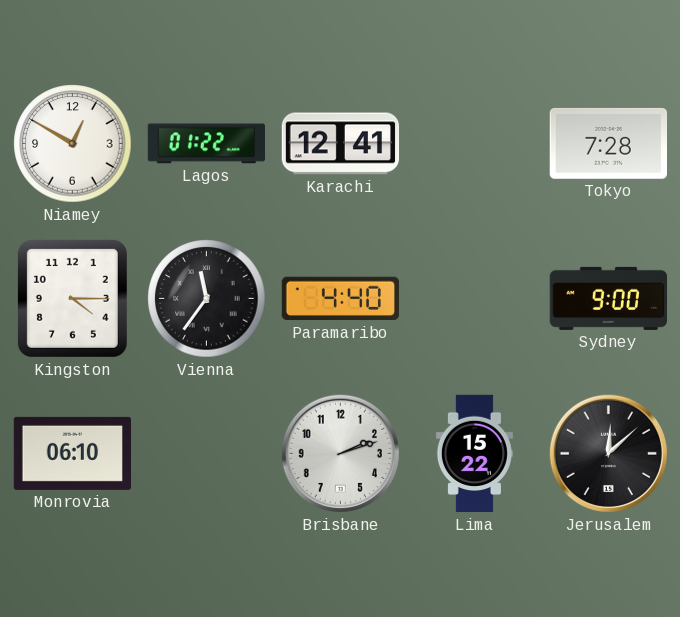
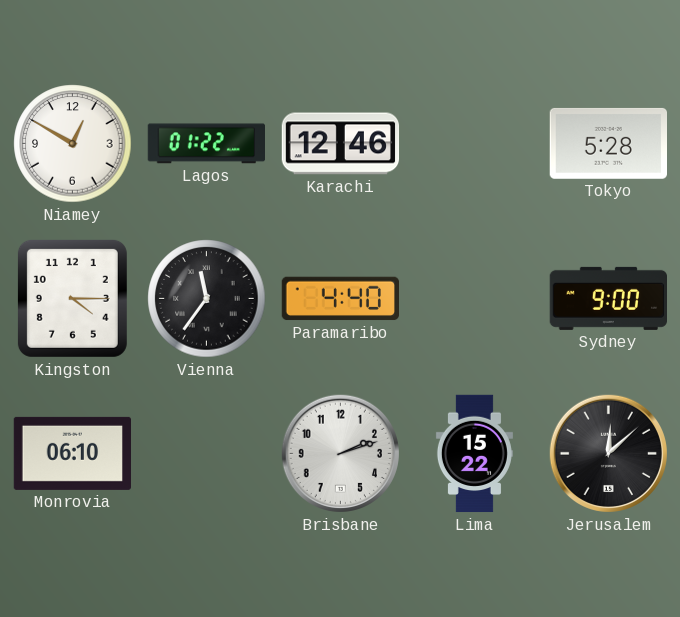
Karachi: 12:41 -> 12:46 (341, 144)
Tokyo: 7:28 -> 5:28 (608, 143)
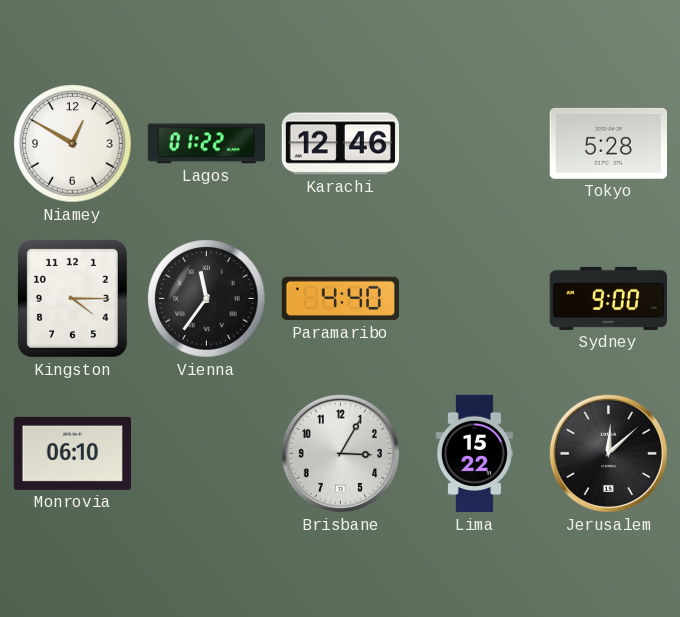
Brisbane: 2:12 -> 3:05 (340, 453)
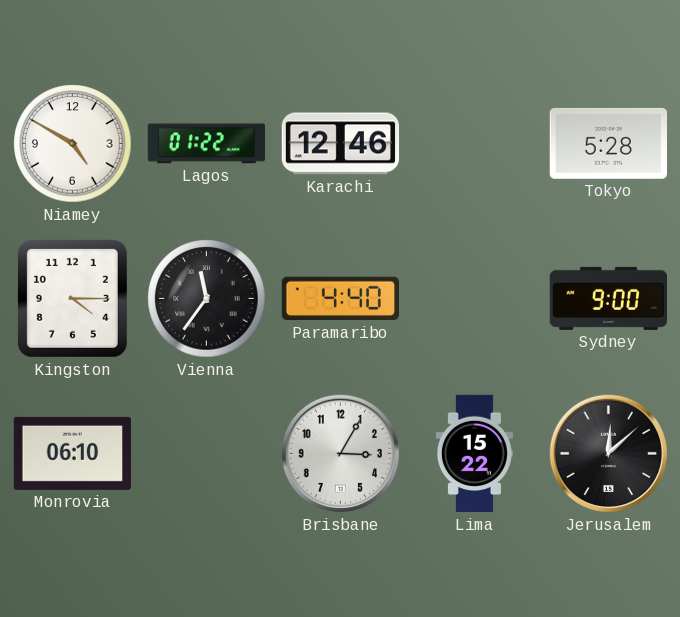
Niamey: 12:50 -> 4:50 (73, 144)
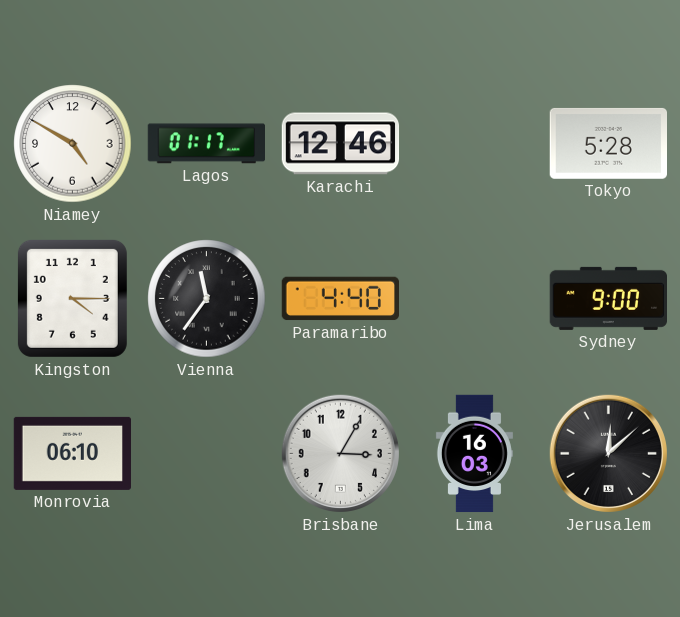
Lagos: 01:22 -> 01:17 (206, 144)
Lima: 15:22 -> 16:03 (474, 454)
